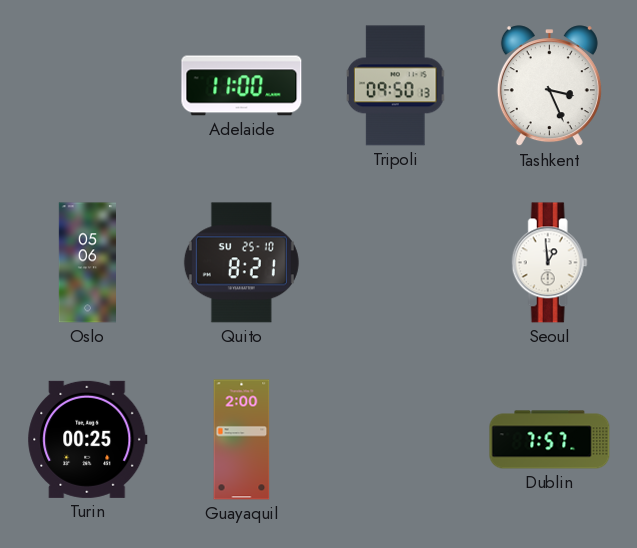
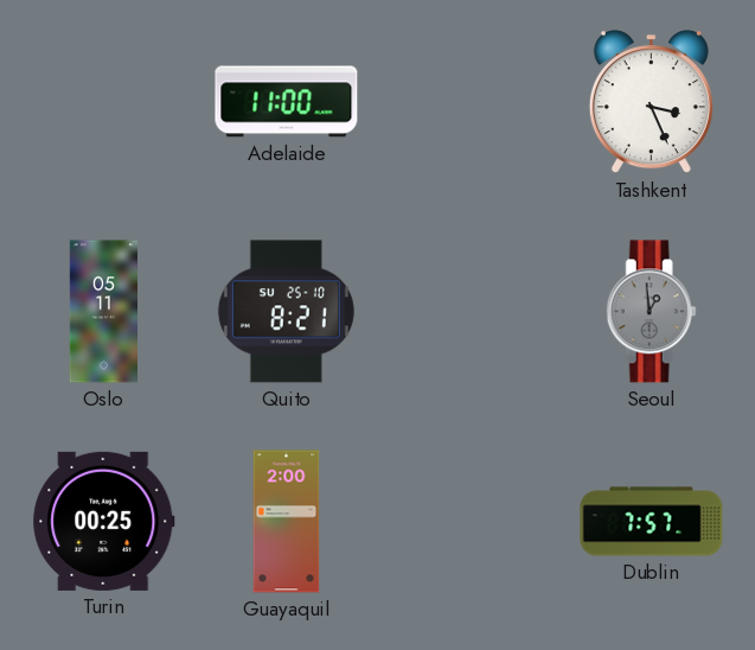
Tripoli: 09:50 -> none (396, 86)
Oslo: 05:06 -> 05:11 (103, 312)
Seoul dial: white -> grey (651, 312)
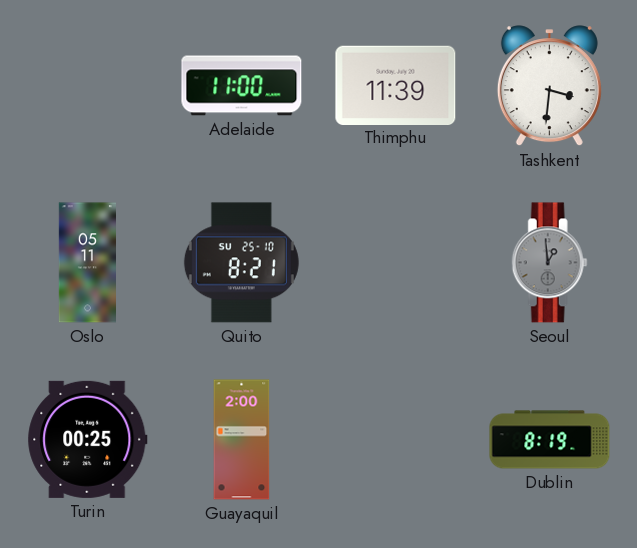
Thimphu: none -> 11:39 (396, 85)
Tashkent: 3:26 -> 3:31 (549, 86)
Dublin: 7:57 -> 8:19 (550, 440)
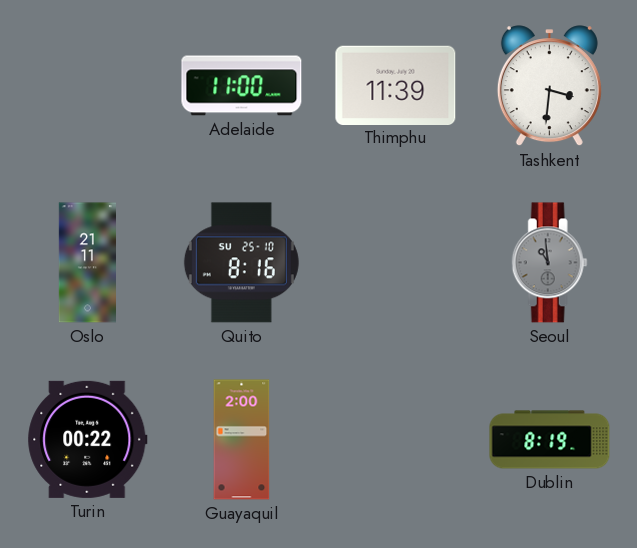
Oslo: 05:11 -> 21:11 (87, 263)
Quito: 8:21 -> 8:16 (241, 263)
Seoul: 12:59 -> 10:59 (549, 263)
Turin: 00:25 -> 00:22 (88, 439)
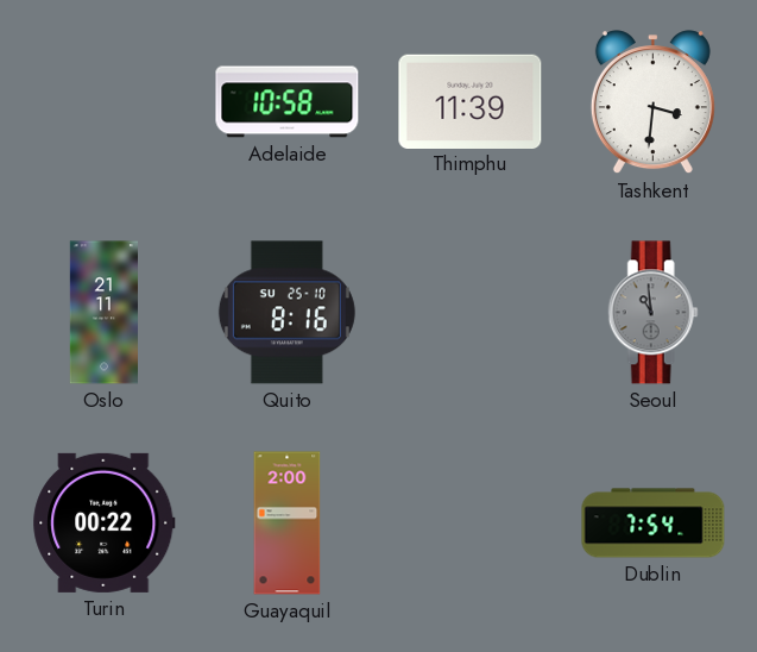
Adelaide: 11:00 -> 10:58 (288, 102)
Dublin: 8:19 -> 7:54 (654, 524)
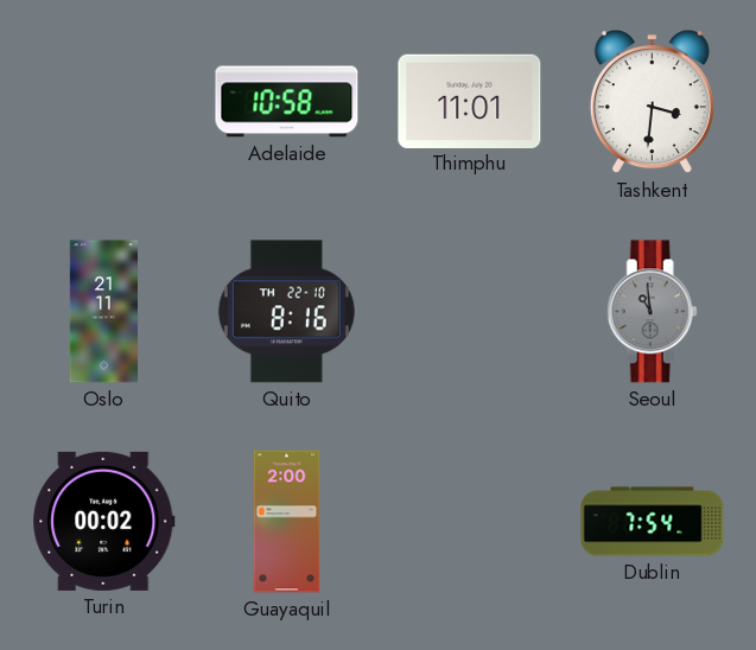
Thimphu: 11:39 -> 11:01 (470, 101)
Quito date: SU 25-10 -> TH 22-10 (286, 312)
Turin: 00:22 -> 00:02 (104, 521)
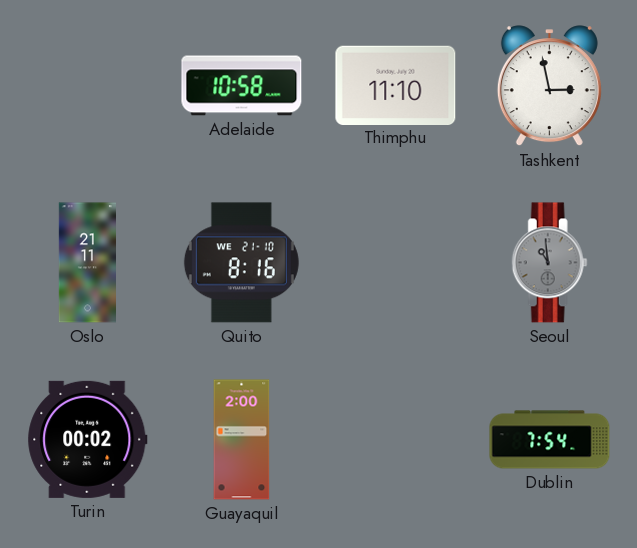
Thimphu: 11:01 -> 11:10 (396, 85)
Tashkent: 3:31 -> 2:58 (549, 86)
Quito date: TH 22-10 -> WE 21-10 (241, 263)
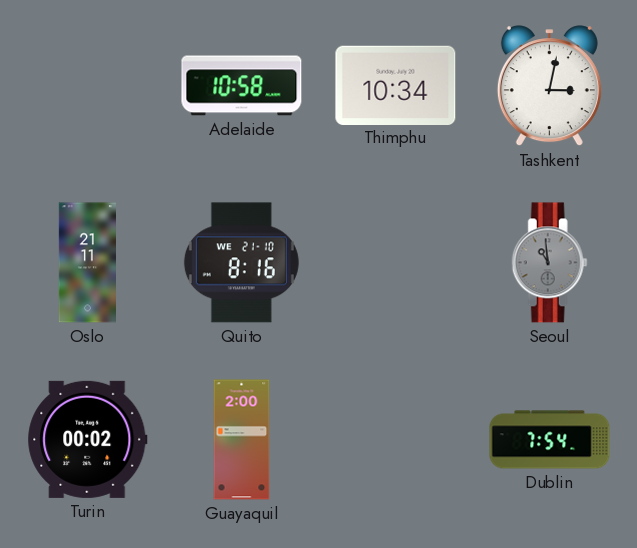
Thimphu: 11:10 -> 10:34 (396, 85)
Tashkent: 2:58 -> 3:02 (549, 86)
